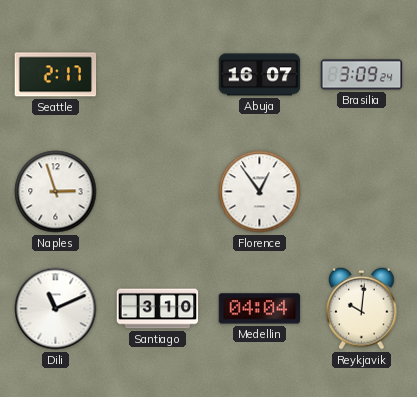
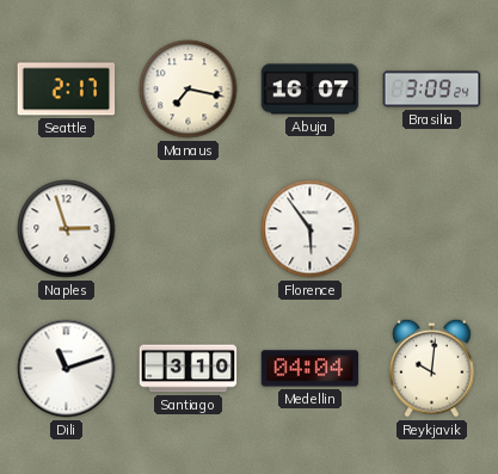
Manaus: none -> 7:17 (189, 90)
Florence: 12:54 -> 5:54 (311, 229)
Dili: 11:11 -> 11:12 (67, 369)
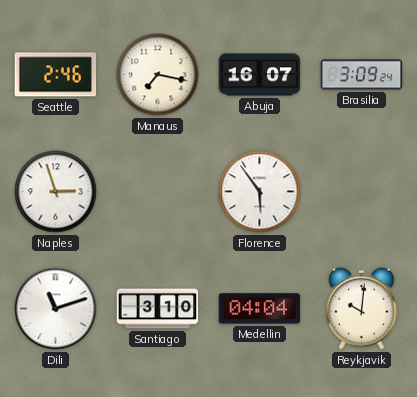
Seattle: 2:17 -> 2:46 (56, 75)
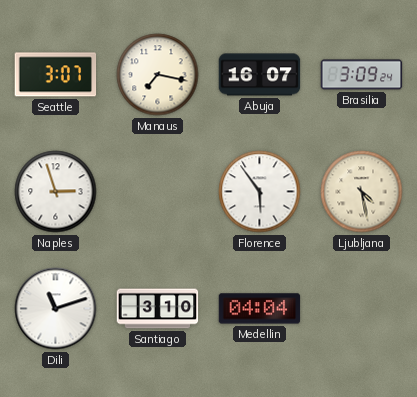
Seattle: 2:46 -> 3:07 (56, 75)
Ljubljana: none -> 4:28 (362, 192)
Reykjavik: 10:01 -> none (362, 308)
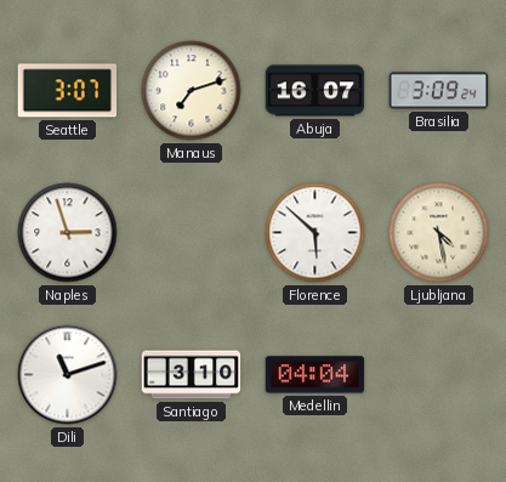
Manaus: 7:17 -> 7:12 (192, 91)
Florence: 5:54 -> 5:52 (315, 233)
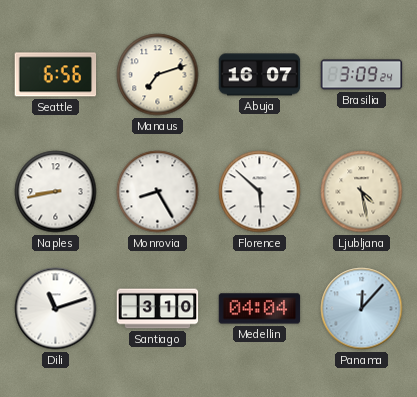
Seattle: 3:07 -> 6:56 (56, 75)
Naples: 2:57 -> 8:43 (56, 192)
Monrovia: none -> 8:25 (158, 192)
Panama: none -> 12:07 (362, 309)
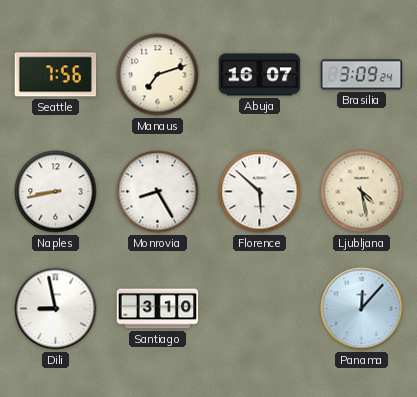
Seattle: 6:56 -> 7:56 (56, 75)
Dili: 11:12 -> 8:58 (56, 309)
Medellin: 04:04 -> none (260, 309)
